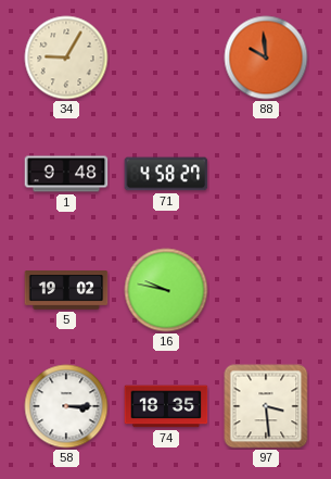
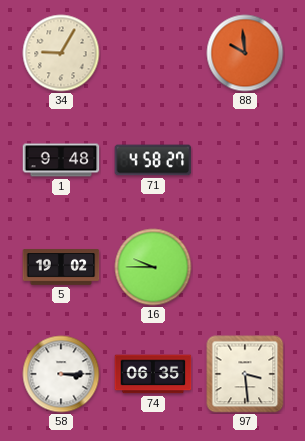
16: 9:47 -> 9:45 (153, 267)
74: 18:35 -> 06:35 (153, 374)
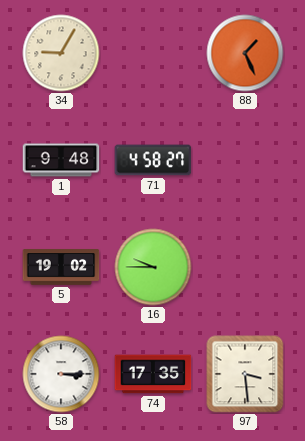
88: 9:59 -> 1:26 (245, 53)
74: 06:35 -> 17:35 (153, 374)
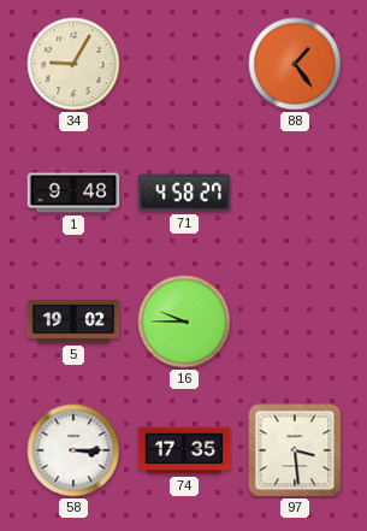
88: 1:26 -> 1:24 (295, 64)
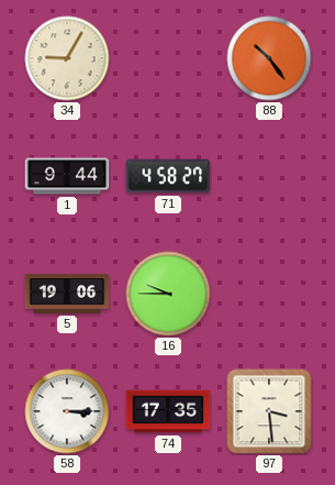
88: 1:24 -> 10:24 (269, 58)
1: 9:48 -> 9:44 (67, 176)
5: 19:02 -> 19:06 (67, 294)
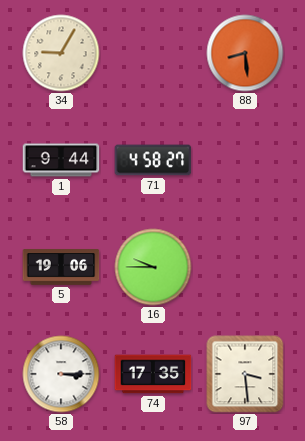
88: 10:24 -> 8:29 (245, 53)
